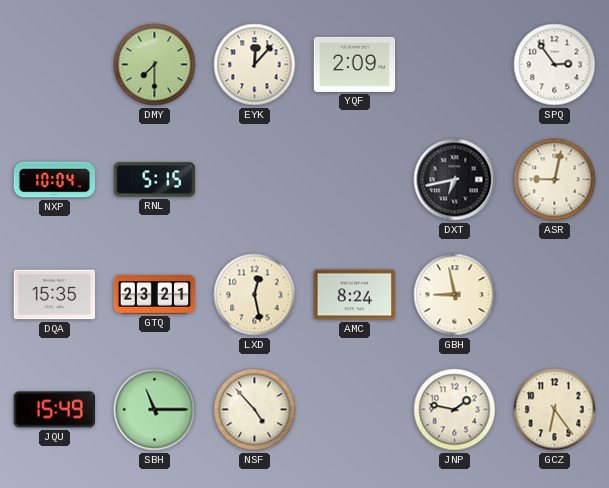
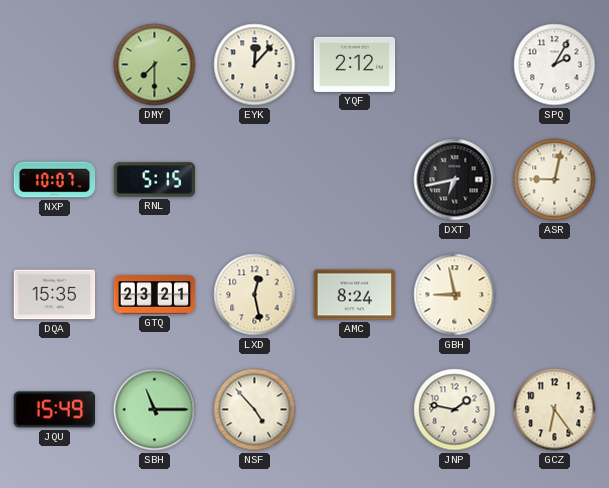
YQF: 2:09 -> 2:12 (355, 64)
SPQ: 2:54 -> 2:05 (555, 65)
NXP: 10:04 -> 10:07 (55, 180)
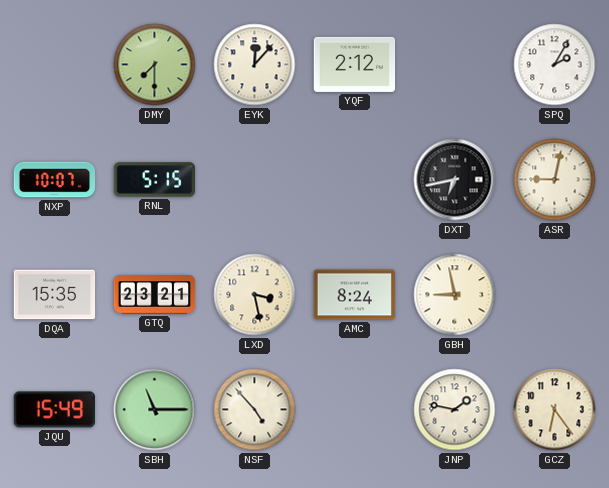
LXD: 12:28 -> 3:28 (255, 295)
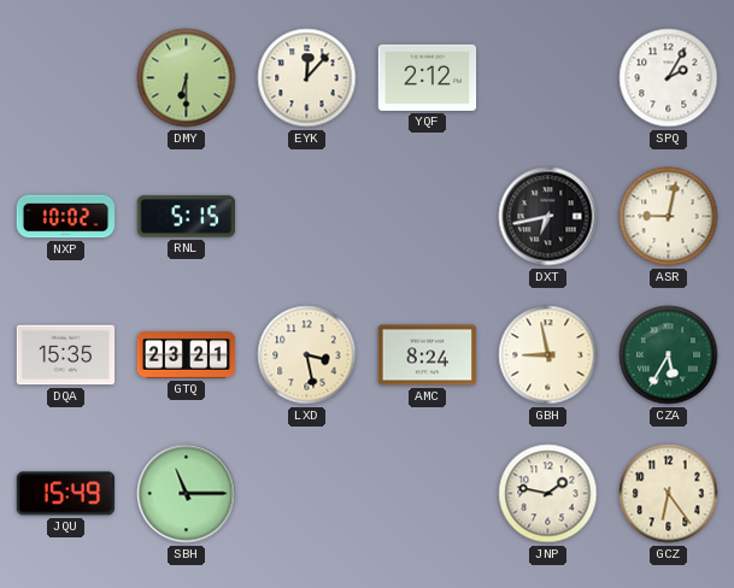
DMY: 7:30 -> 6:30 (187, 78)
NXP: 10:07 -> 10:02 (66, 217)
CZA: none -> 5:35 (669, 355)
NSF: 4:53 -> none (255, 410)
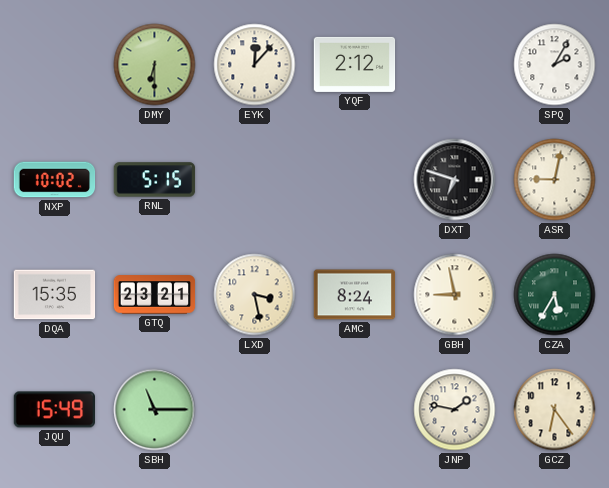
DXT: 6:43 -> 6:48 (455, 180)
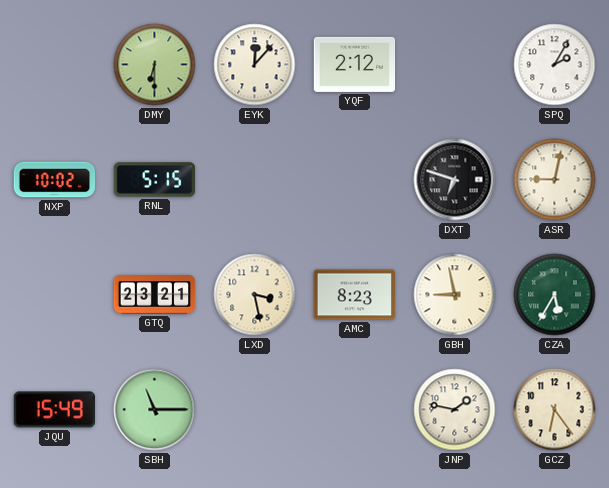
DQA: 15:35 -> none (55, 295)
AMC: 8:24 -> 8:23 (355, 295)
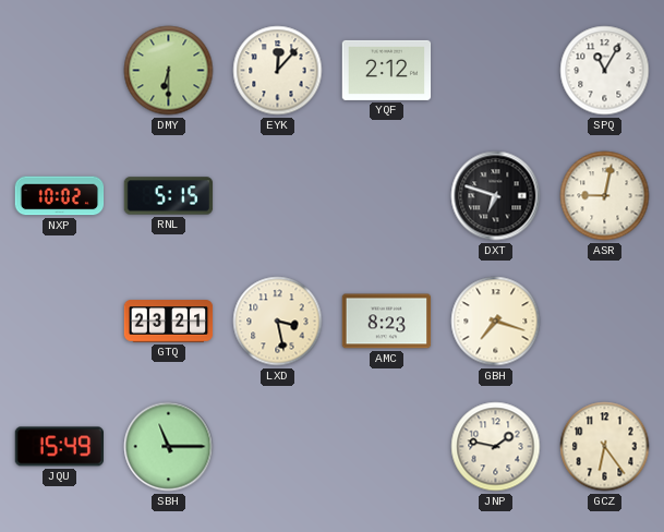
SPQ: 2:05 -> 11:05 (605, 71)
GBH: 8:58 -> 7:18 (496, 322)
CZA: 5:35 -> none (555, 295)
